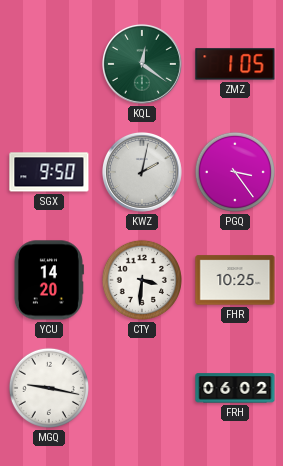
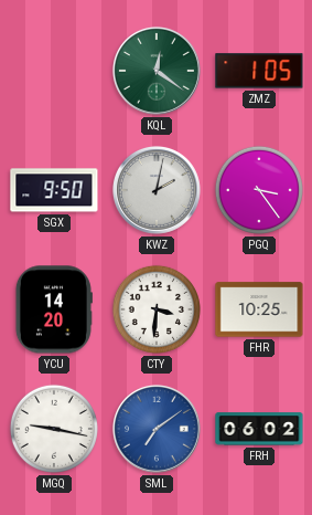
SML: none -> 7:09 (157, 429)
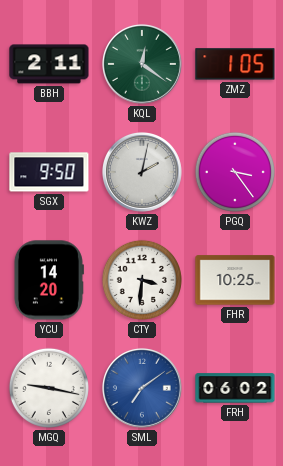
BBH: none -> 2:11 (49, 64)
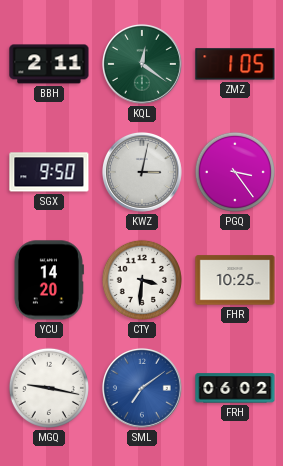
KWZ: 2:02 -> 3:02 (142, 172)
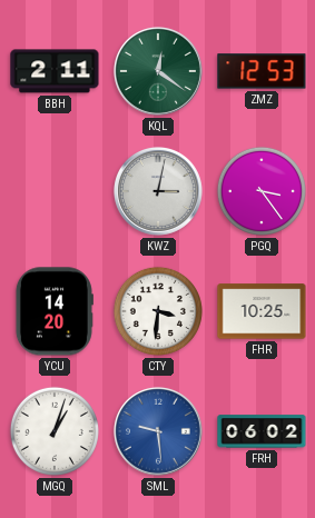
ZMZ: 1:05 -> 12:53 (262, 71)
SGX: 9:50 -> none (49, 172)
MGQ: 9:17 -> 1:03 (55, 431)
SML: 7:09 -> 9:29 (158, 431)
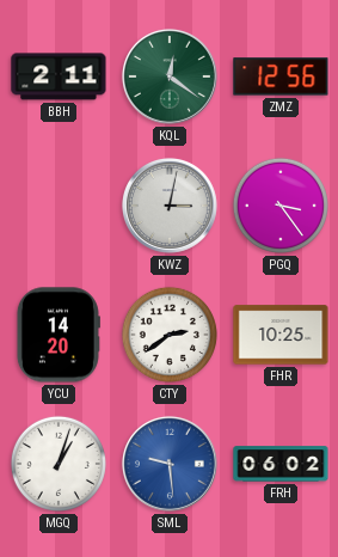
ZMZ: 12:53 -> 12:56 (281, 76)
CTY: 3:31 -> 2:39 (170, 335)
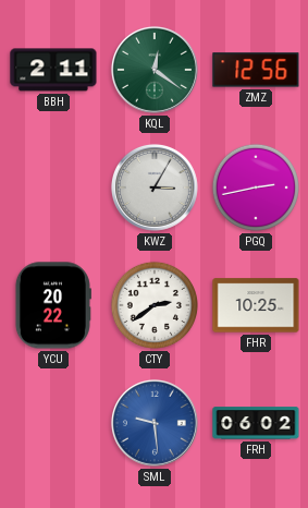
KWZ: 3:02 -> 3:05 (155, 188)
PGQ: 3:24 -> 2:43 (256, 188)
YCU: 14:20 -> 20:22 (52, 305)
MGQ: 1:03 -> none (59, 464)
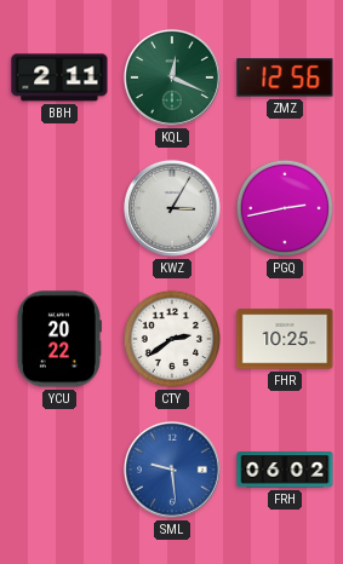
KQL: 12:21 -> 12:19 (172, 77)
